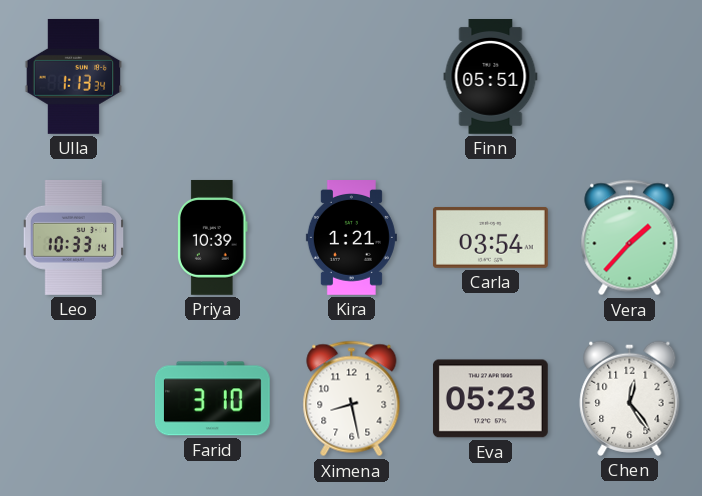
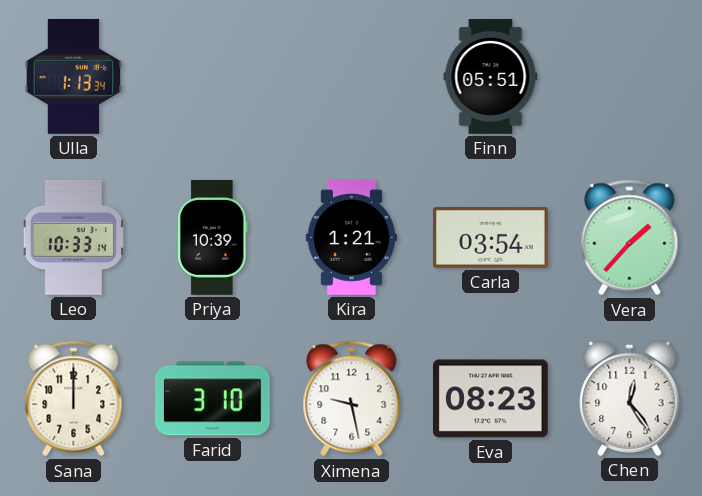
Sana: none -> 12:00 (74, 399)
Ximena: 8:28 -> 9:28 (352, 399)
Eva: 05:23 -> 08:23 (490, 399)
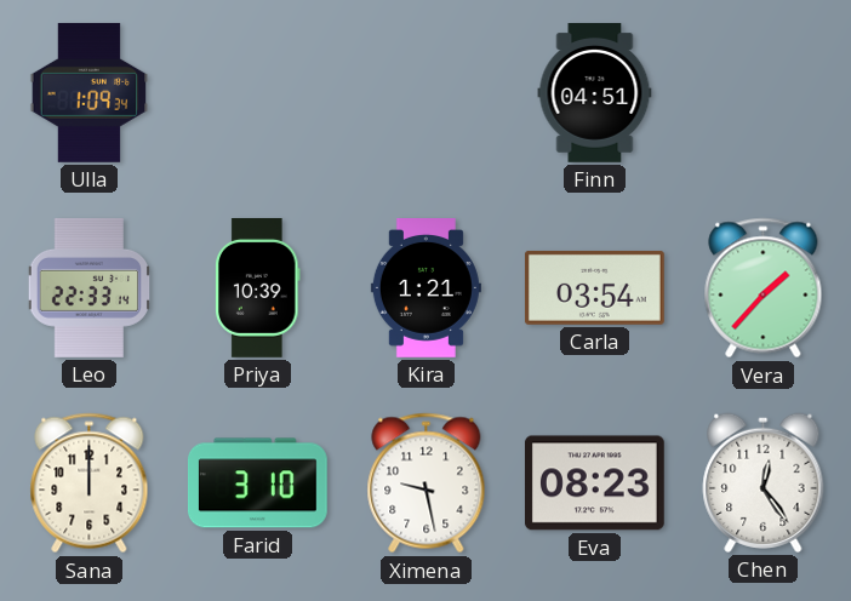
Ulla: 1:13 -> 1:09 (90, 92)
Finn: 05:51 -> 04:51 (595, 93)
Leo: 10:33 -> 22:33 (88, 287)
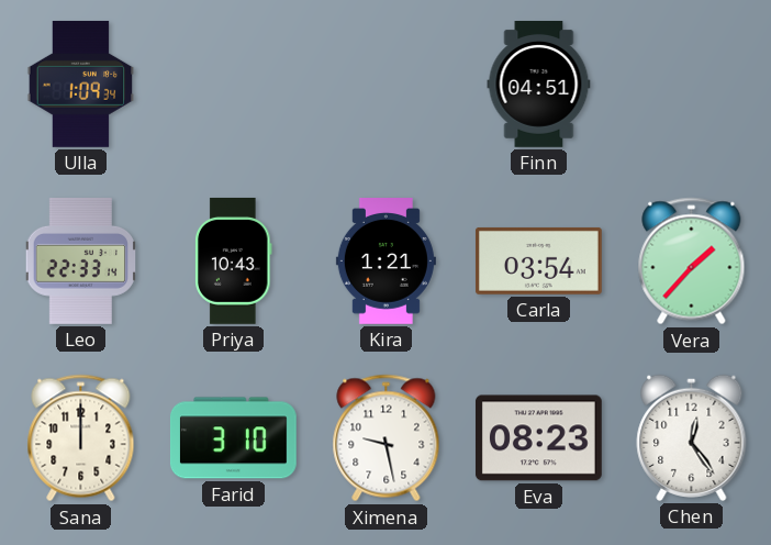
Priya: 10:39 -> 10:43 (234, 262)
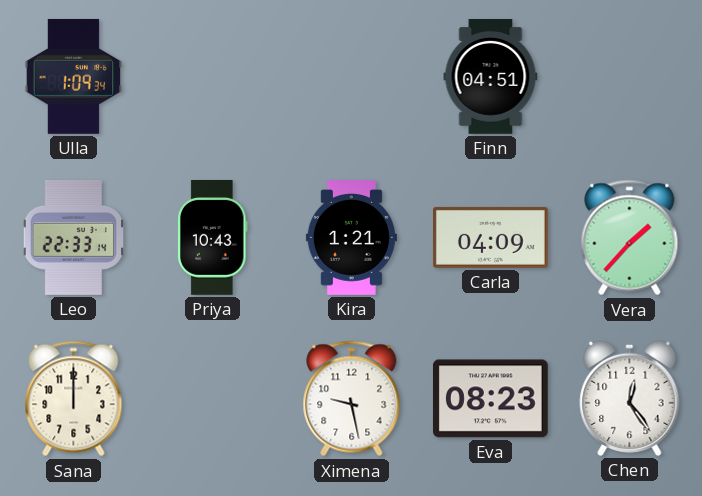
Carla: 03:54 -> 04:09 (490, 237)
Farid: 3:10 -> none (233, 438)
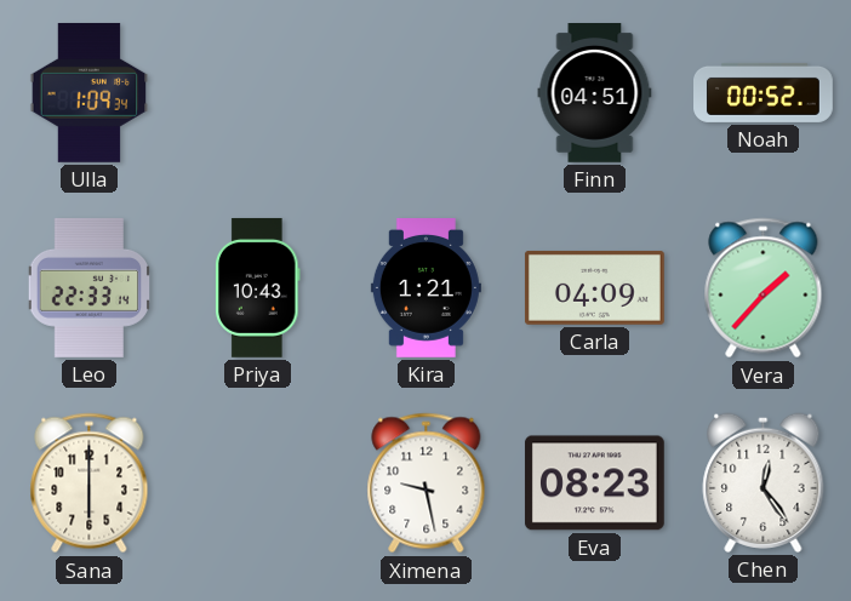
Noah: none -> 00:52 (764, 92)
Sana: 12:00 -> 6:00 (90, 483)
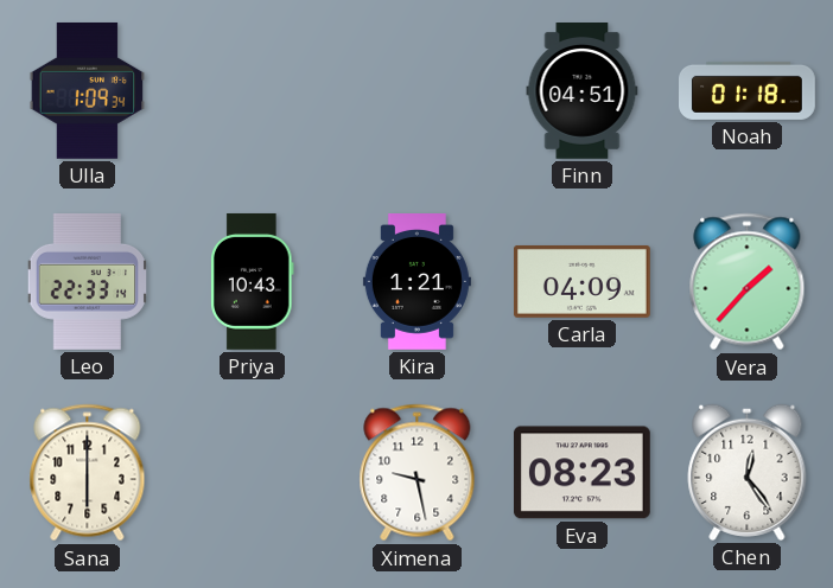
Noah: 00:52 -> 01:18 (748, 90)
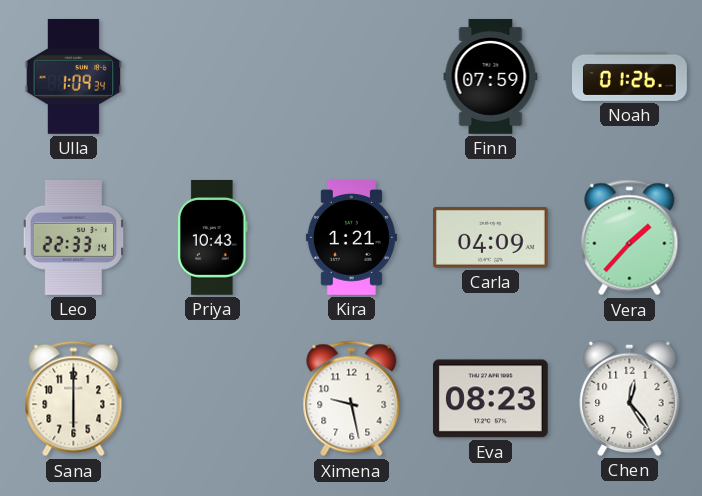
Finn: 04:51 -> 07:59 (491, 77)
Noah: 01:18 -> 01:26 (630, 76)
